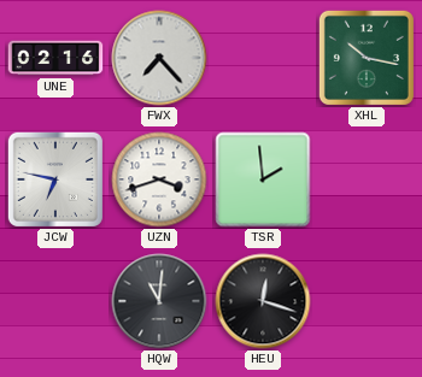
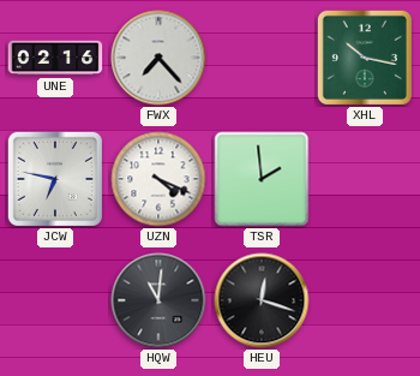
UZN: 3:42 -> 4:19 (158, 179)
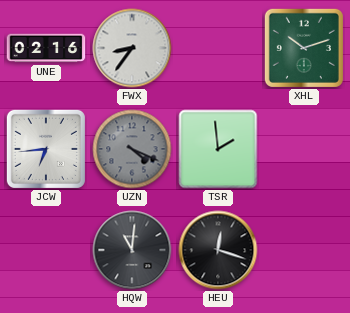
FWX: 7:23 -> 8:36 (132, 48)
XHL: 10:17 -> 10:12 (304, 48)
JCW: 6:47 -> 6:44 (46, 149)
UZN dial: white -> grey (132, 149)
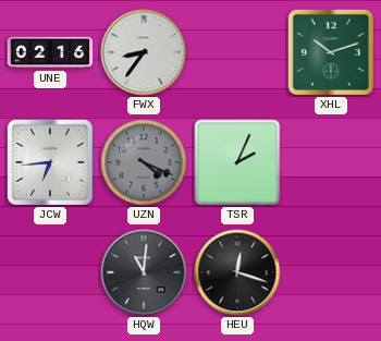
TSR: 1:59 -> 2:04 (237, 162)
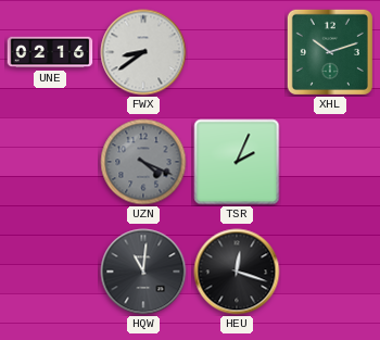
FWX: 8:36 -> 8:39 (143, 52)
JCW: 6:44 -> none (50, 162)
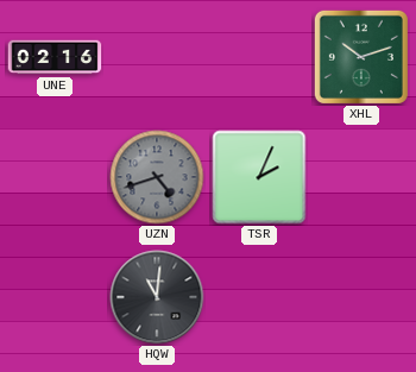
FWX: 8:39 -> none (143, 52)
UZN: 4:19 -> 4:42 (157, 177)
HEU: 12:18 -> none (237, 272)
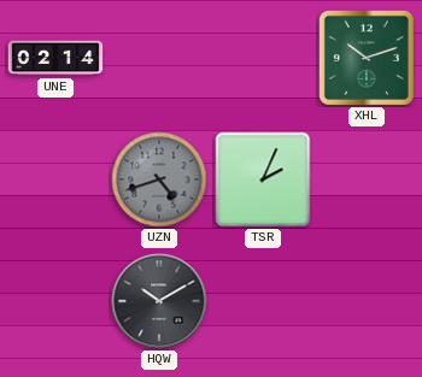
UNE: 02:16 -> 02:14 (55, 58)
HQW: 11:01 -> 10:10 (159, 301)
